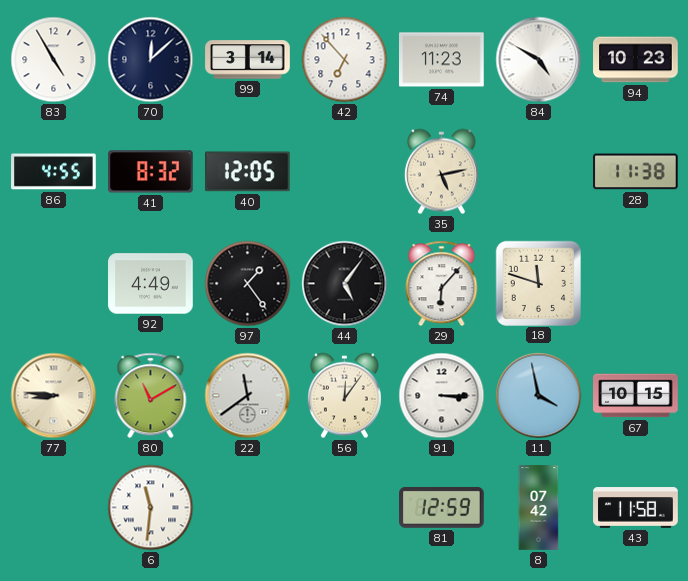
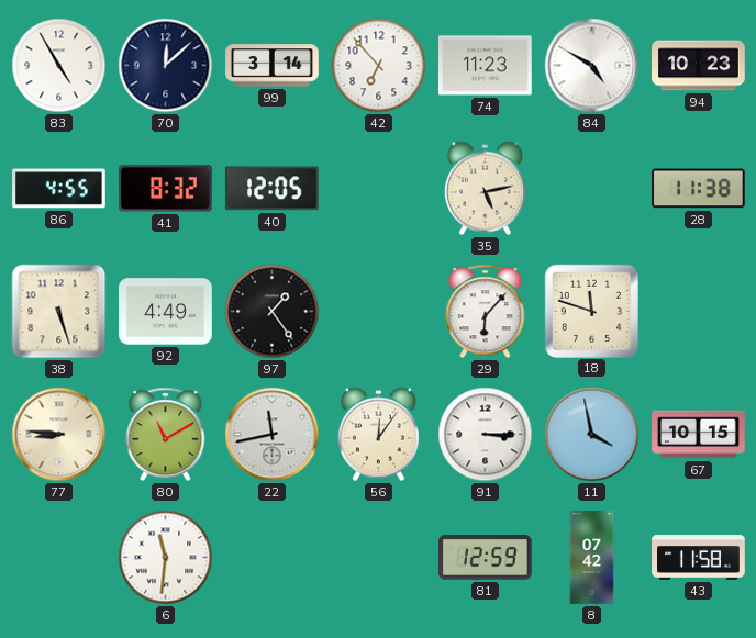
38: none -> 5:27 (59, 312)
44: 5:06 -> none (345, 284)
22: 11:39 -> 11:43 (273, 435)
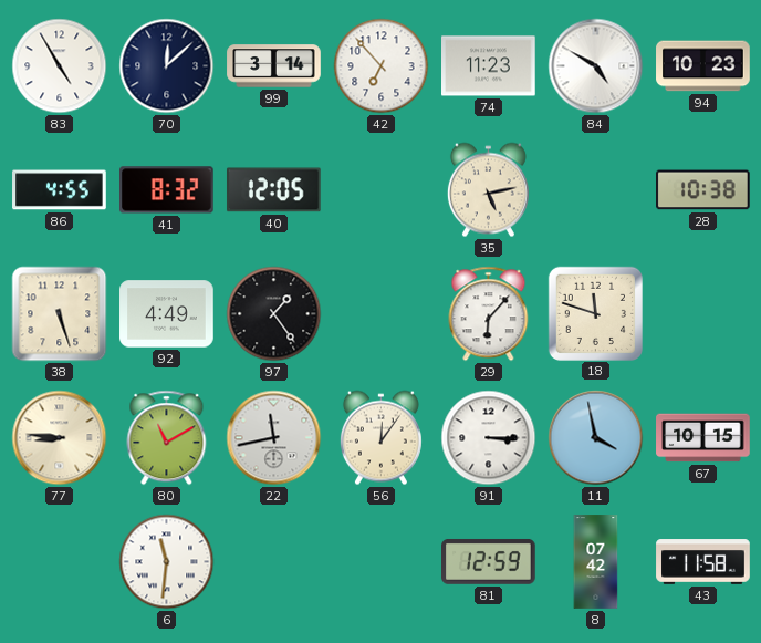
28: 11:38 -> 10:38 (703, 190)
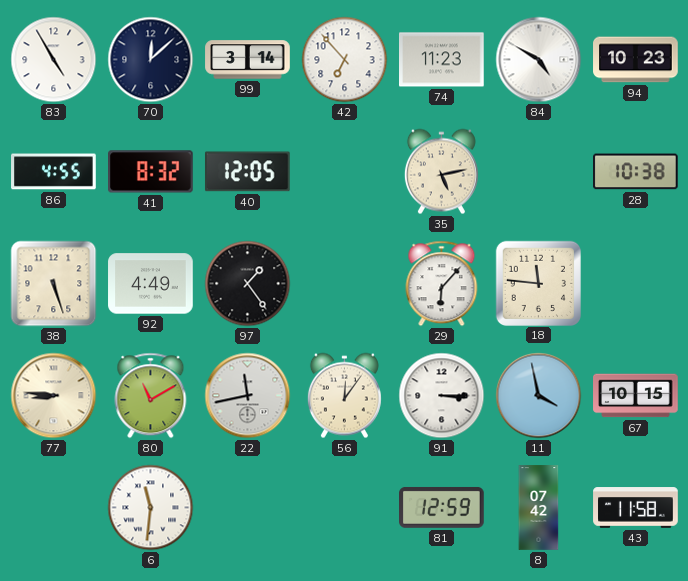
18: 11:48 -> 11:46 (538, 283)
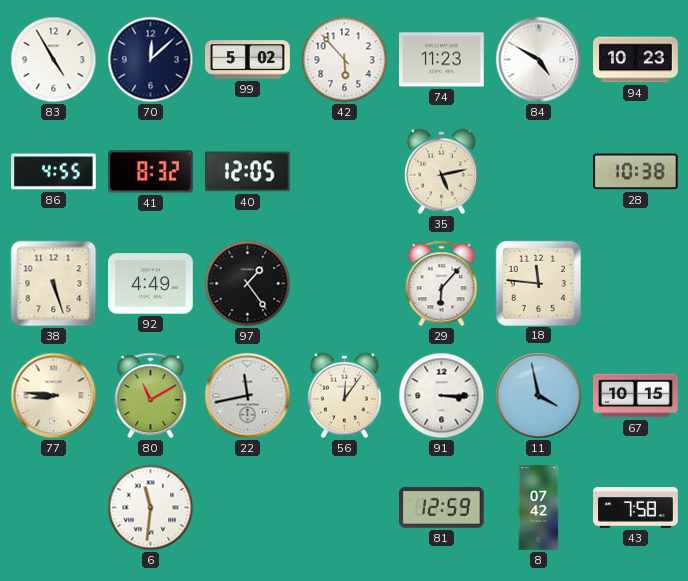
99: 3:14 -> 5:02 (248, 60)
42: 6:53 -> 5:53 (345, 60)
43: 11:58 -> 7:58 (636, 508)
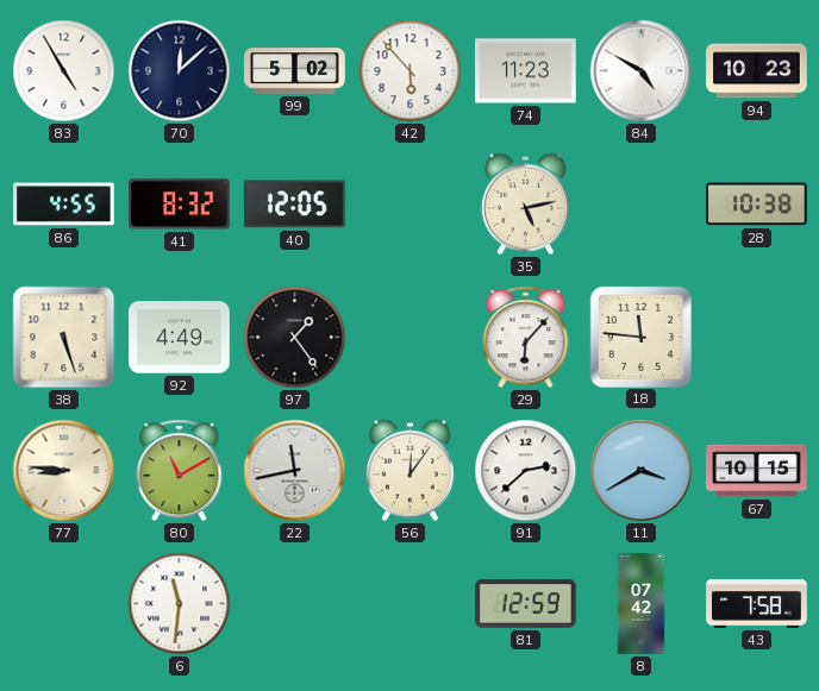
91: 3:15 -> 2:38 (526, 471)
11: 3:58 -> 3:40 (642, 471)
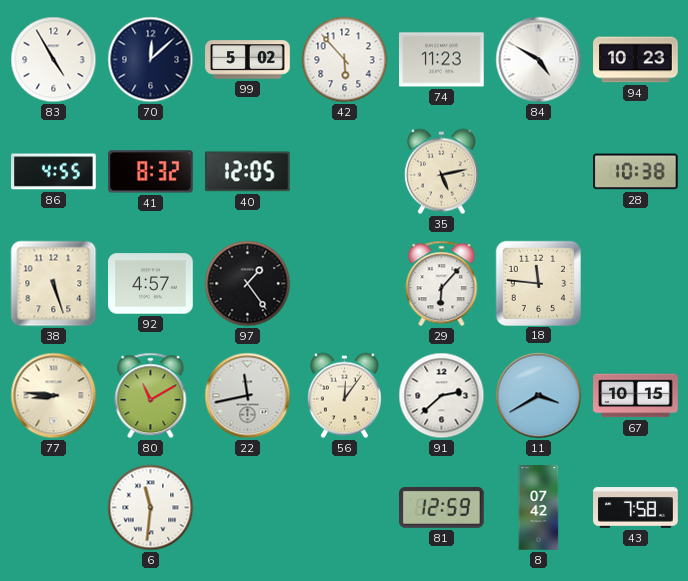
92: 4:49 -> 4:57 (151, 284)
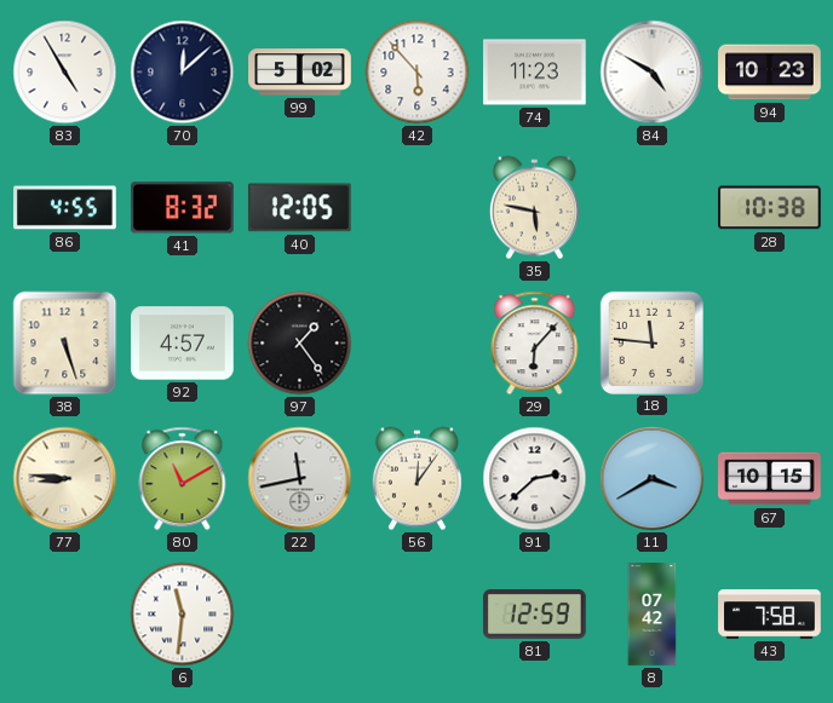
35: 5:13 -> 5:47 (534, 208)
